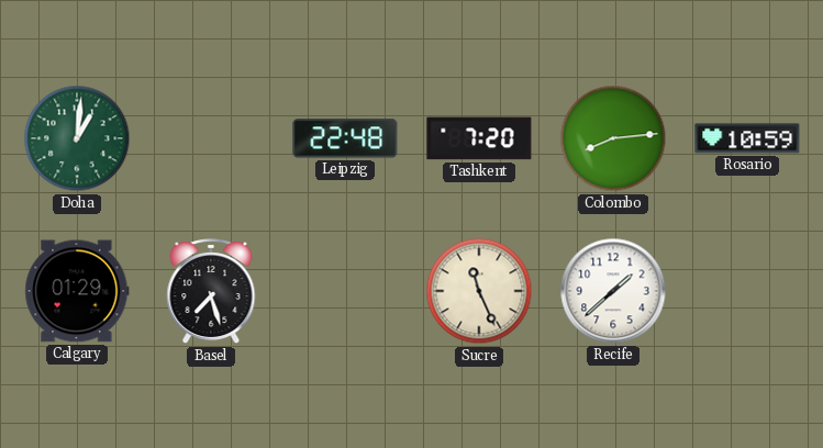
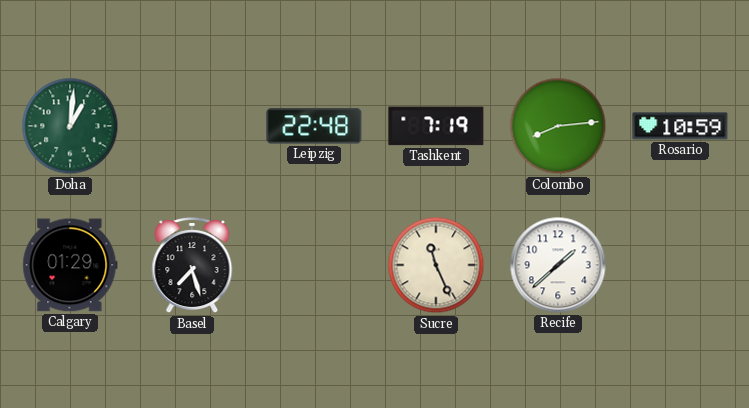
Tashkent: 7:20 -> 7:19 (436, 126)
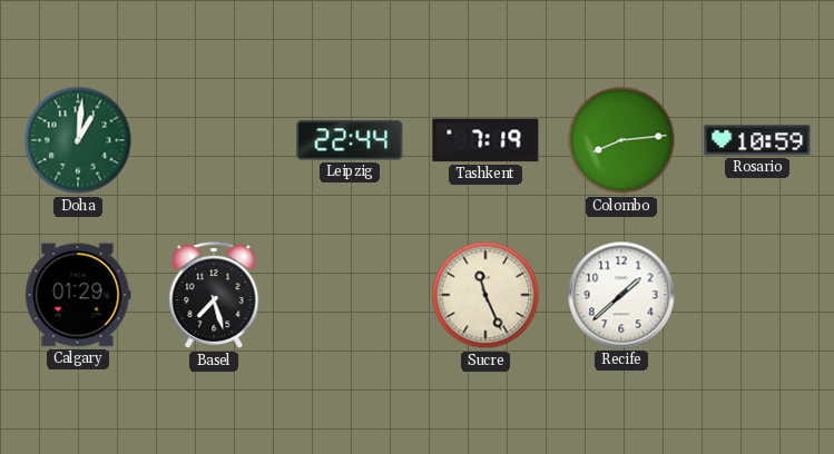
Leipzig: 22:48 -> 22:44 (350, 140)
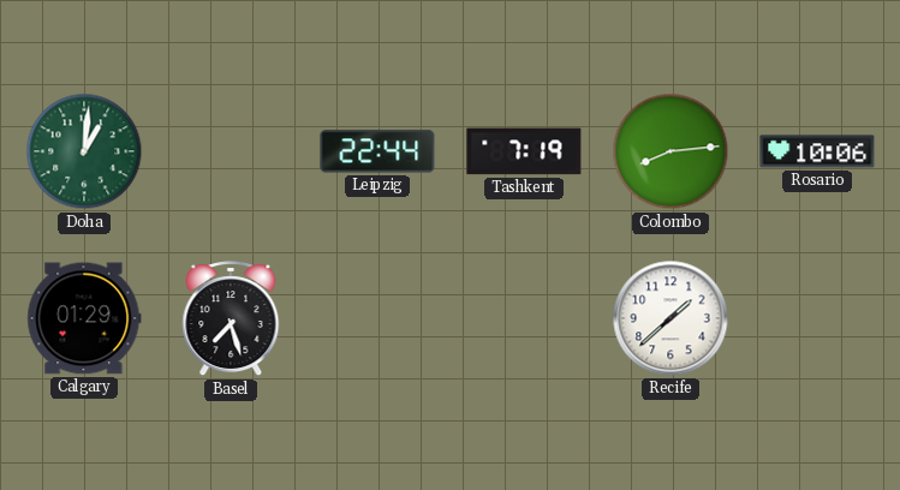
Rosario: 10:59 -> 10:06 (817, 151)
Sucre: 11:26 -> none (485, 295)
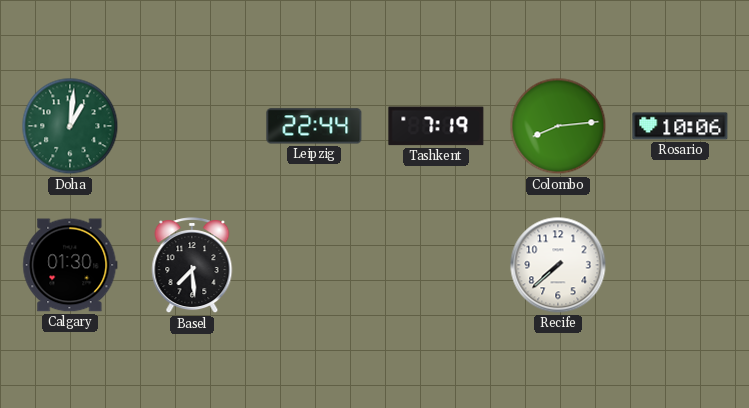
Calgary: 01:29 -> 01:30 (70, 265)
Basel: 7:27 -> 7:29 (192, 266)
Recife: 1:38 -> 7:38 (558, 265)
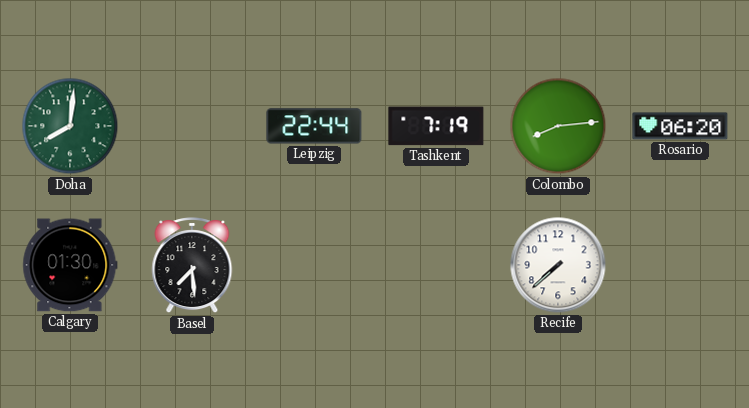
Doha: 1:01 -> 8:01 (70, 126)
Rosario: 10:06 -> 06:20 (680, 126)
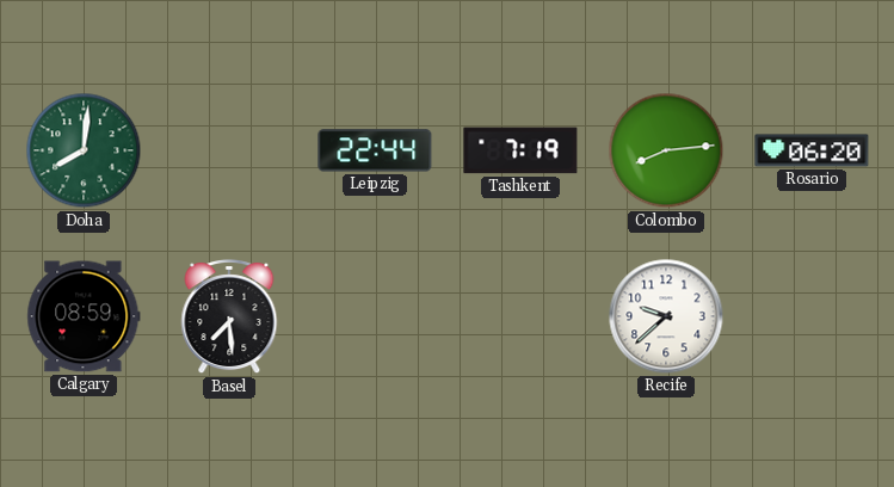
Calgary: 01:30 -> 08:59 (84, 316)
Recife: 7:38 -> 9:38 (666, 316)
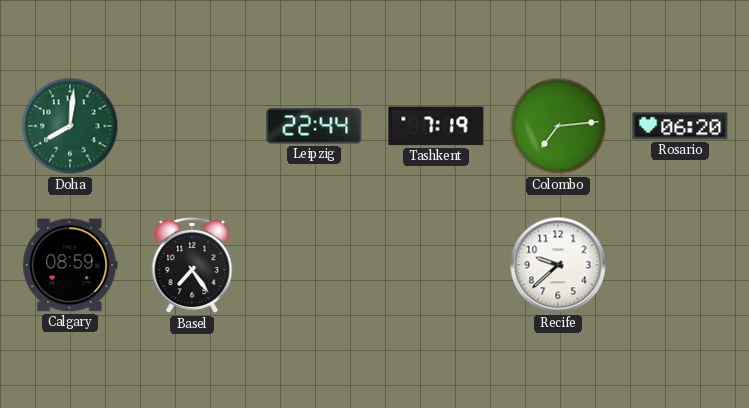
Colombo: 8:14 -> 7:14 (558, 126)
Basel: 7:29 -> 7:24 (192, 266)
